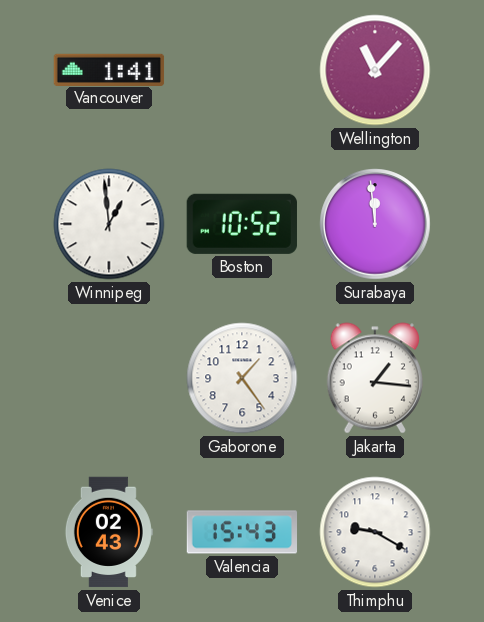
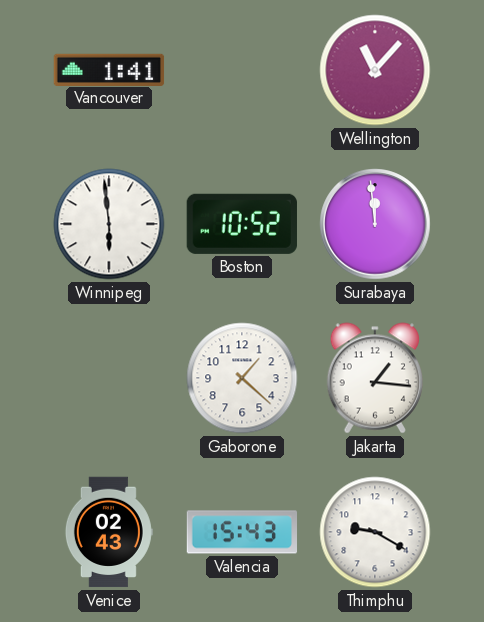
Winnipeg: 12:59 -> 5:59 (109, 224)
Gaborone: 1:24 -> 1:22 (242, 378)
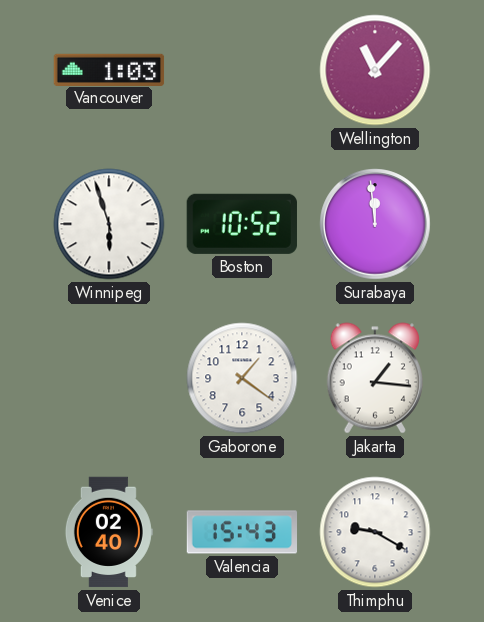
Vancouver: 1:41 -> 1:03 (109, 69)
Winnipeg: 5:59 -> 5:57 (109, 224)
Gaborone: 1:22 -> 1:21 (242, 378)
Venice: 02:43 -> 02:40 (109, 532)
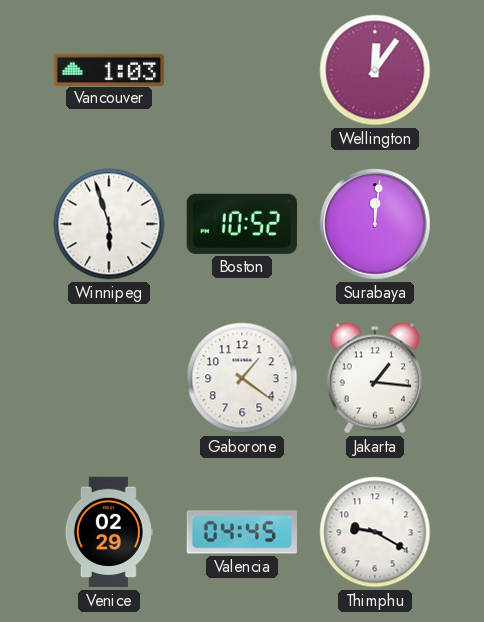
Wellington: 11:07 -> 12:06 (375, 70)
Surabaya: 11:59 -> 12:01 (375, 224)
Venice: 02:40 -> 02:29 (109, 532)
Valencia: 15:43 -> 04:45 (242, 532)
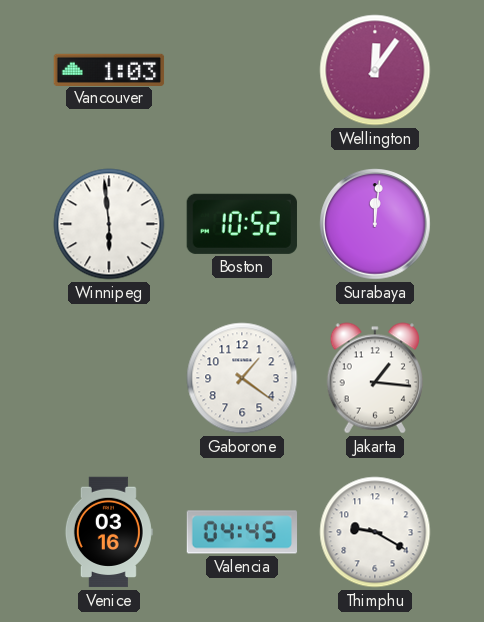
Winnipeg: 5:57 -> 5:59 (109, 224)
Venice: 02:29 -> 03:16 (109, 532)
